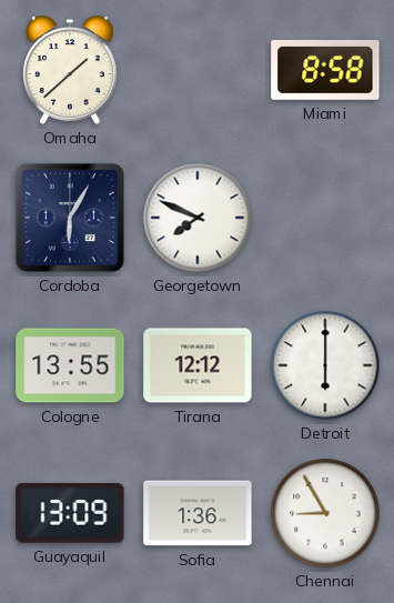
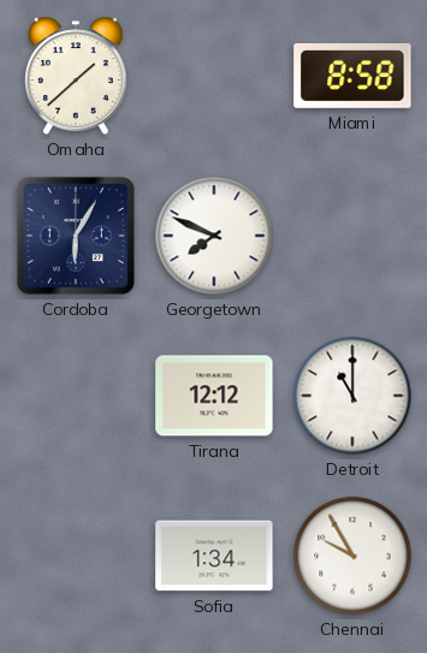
Cologne: 13:55 -> none (70, 365)
Detroit: 6:00 -> 11:00 (352, 396)
Guayaquil: 13:09 -> none (70, 514)
Sofia: 1:36 -> 1:34 (214, 556)
Chennai: 8:55 -> 9:55 (352, 556)
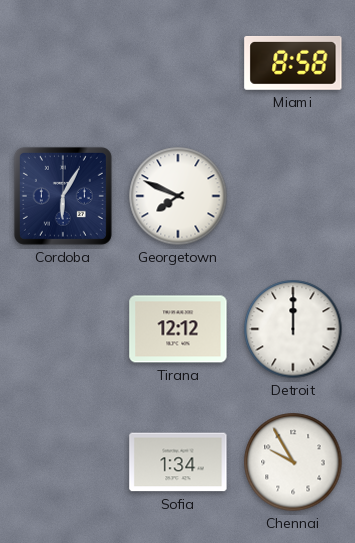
Omaha: 1:38 -> none (76, 76)
Detroit: 11:00 -> 12:00 (293, 329)
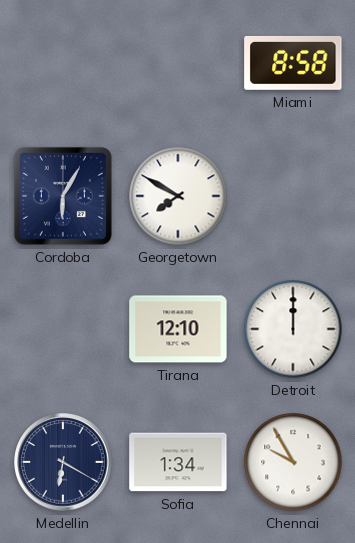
Georgetown: 7:49 -> 7:50 (178, 196)
Tirana: 12:12 -> 12:10 (178, 329)
Medellin: none -> 6:20 (63, 462)
